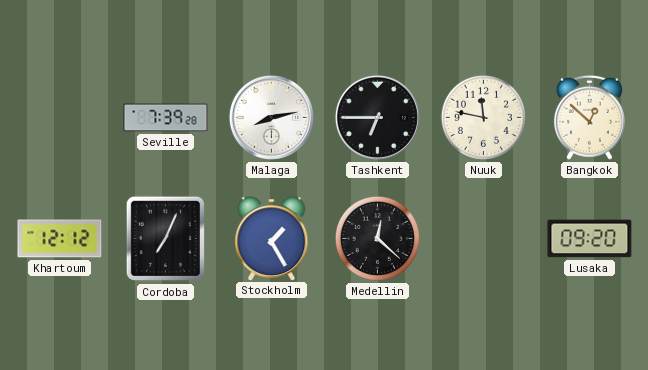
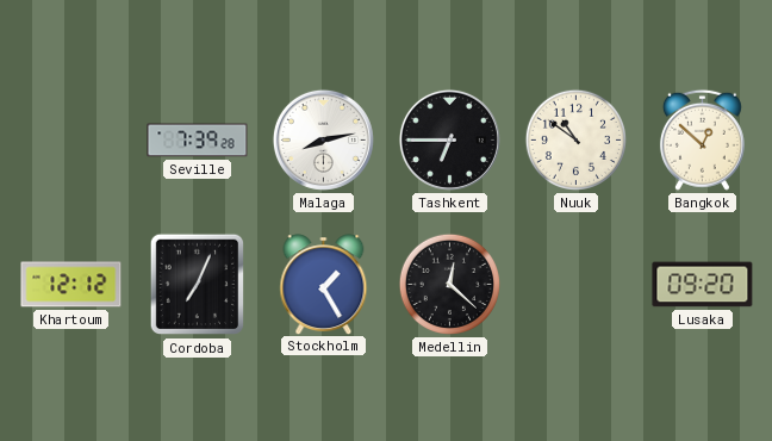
Nuuk: 11:47 -> 10:51 (575, 139)
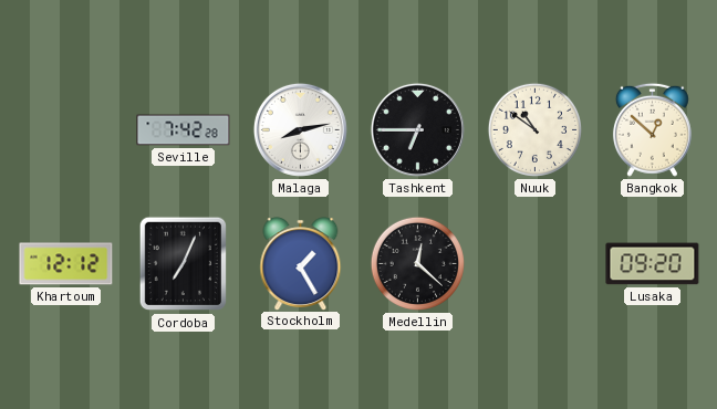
Seville: 7:39 -> 7:42 (184, 130)
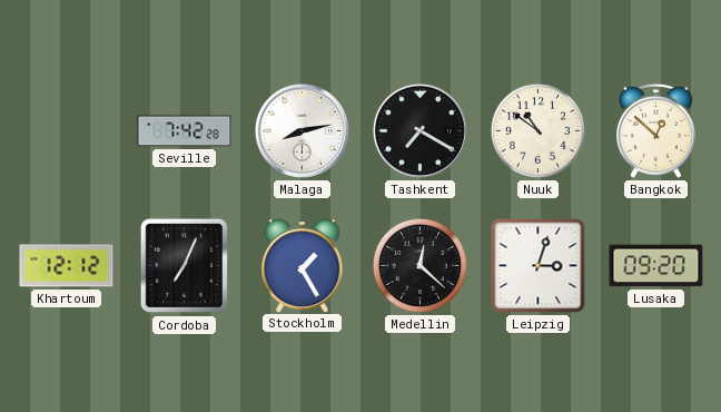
Tashkent: 6:45 -> 7:20 (419, 130)
Leipzig: none -> 3:03 (539, 266)
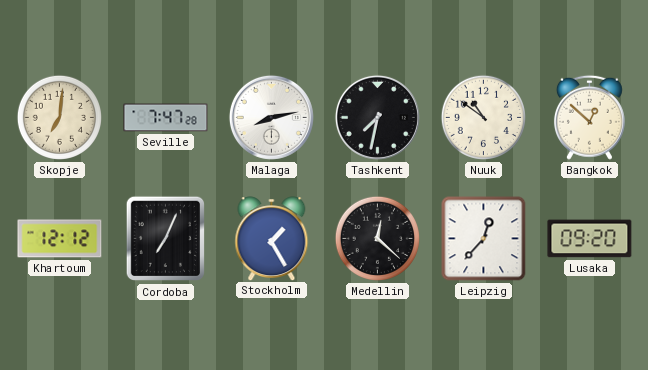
Skopje: none -> 7:01 (59, 117)
Seville: 7:42 -> 7:47 (166, 118)
Tashkent: 7:20 -> 7:32 (377, 117)
Leipzig: 3:03 -> 12:37 (484, 239)
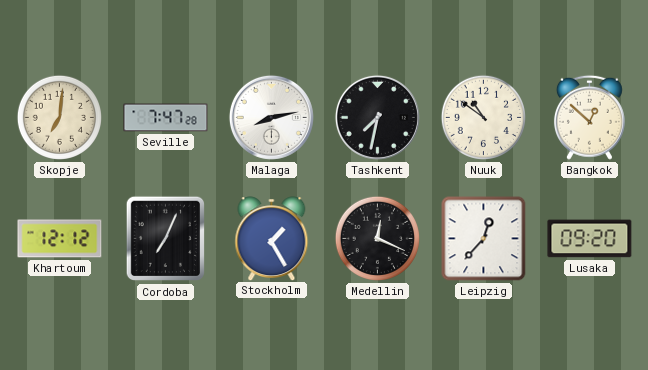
Medellin: 12:22 -> 12:19 (377, 238)
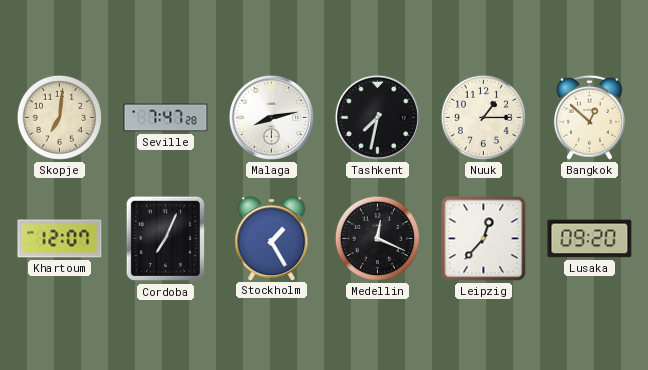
Nuuk: 10:51 -> 1:15 (483, 117)
Khartoum: 12:12 -> 12:07 (60, 239)
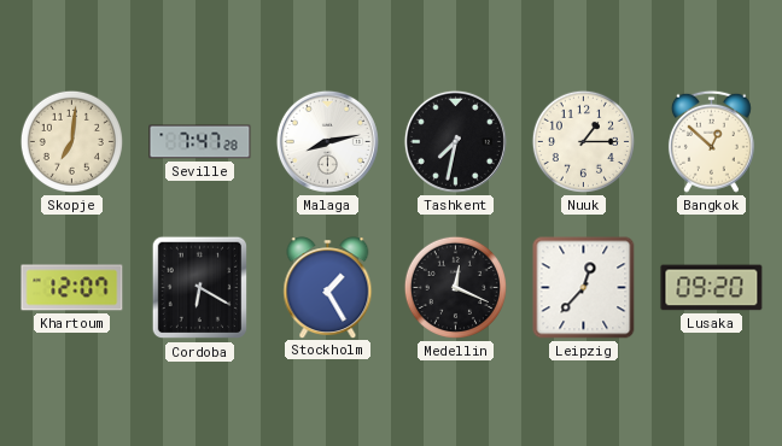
Cordoba: 7:04 -> 6:20 (199, 288)
